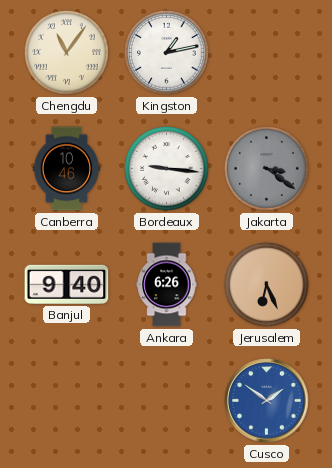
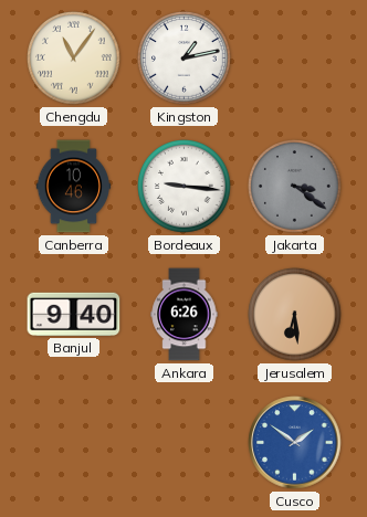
Jerusalem: 6:26 -> 6:29 (295, 315)
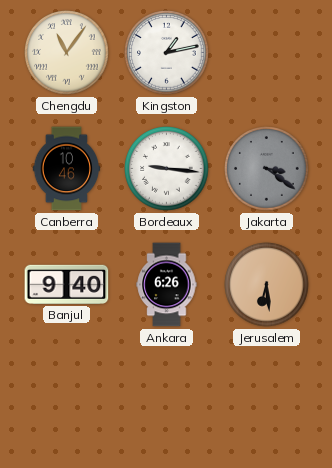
Cusco: 1:51 -> none (295, 443)
